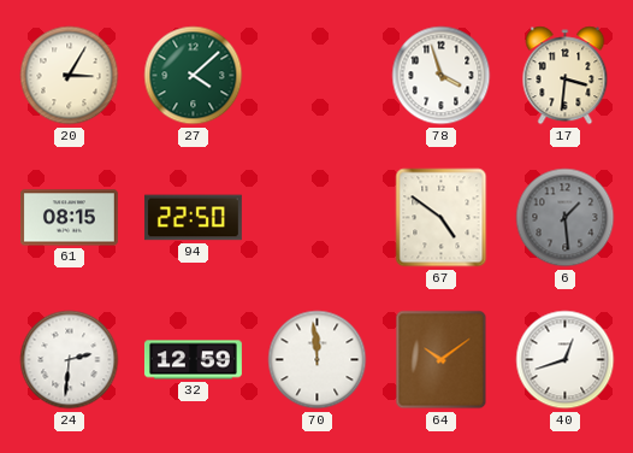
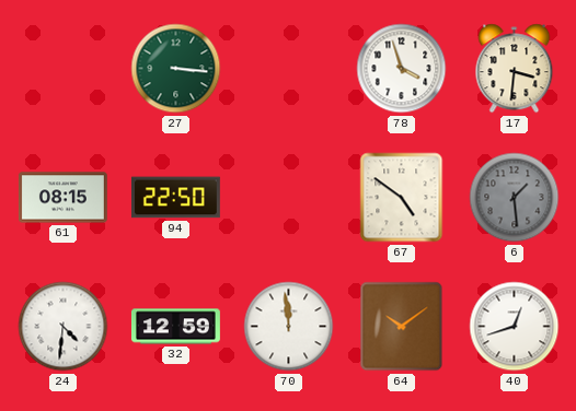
20: 3:05 -> none (70, 76)
27: 4:08 -> 3:16 (176, 69)
24: 2:31 -> 4:31 (64, 327)
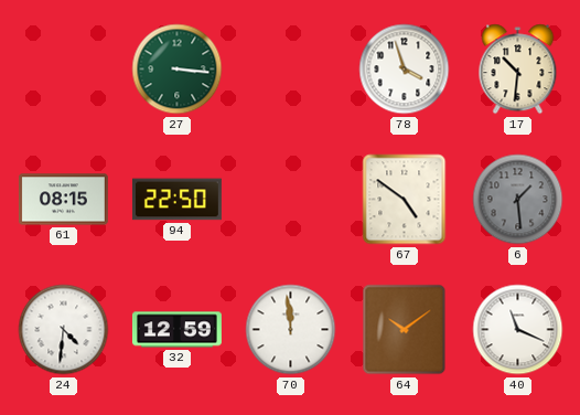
17: 3:31 -> 10:31 (518, 70)
40: 12:42 -> 11:19 (518, 330)
